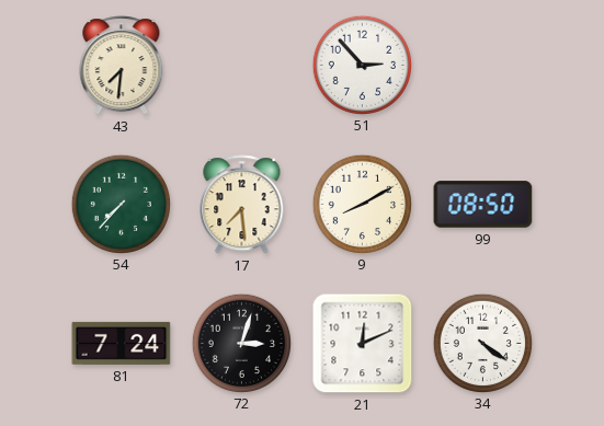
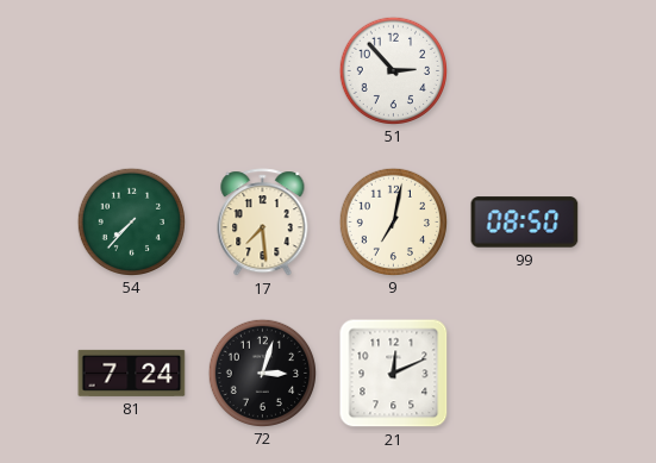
43: 7:31 -> none (122, 66)
9: 8:10 -> 7:02 (393, 221)
34: 4:21 -> none (482, 343)
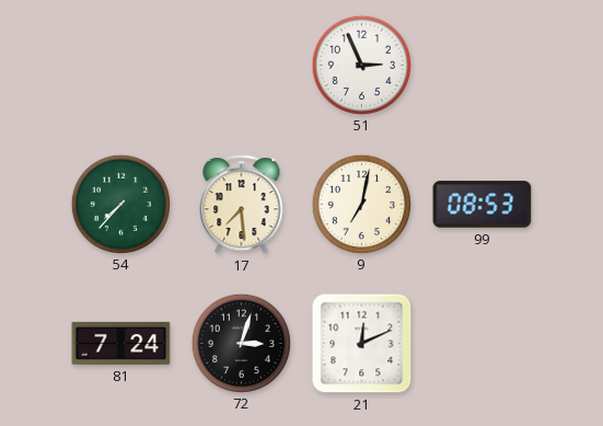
51: 2:53 -> 2:56 (361, 65)
99: 08:50 -> 08:53 (483, 205)
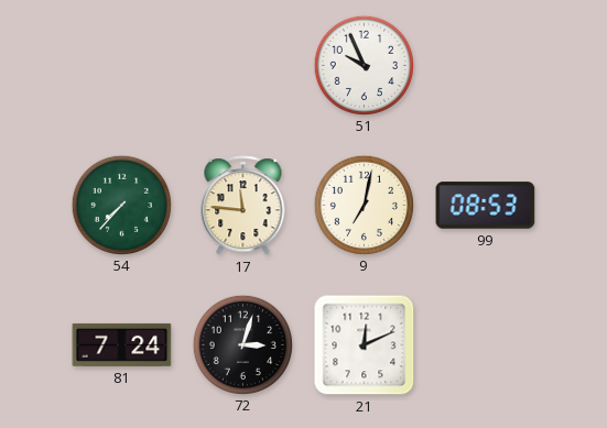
51: 2:56 -> 9:56 (364, 65)
17: 7:29 -> 11:46 (243, 206)
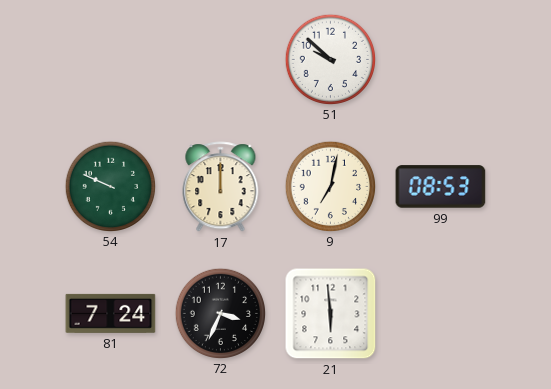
51: 9:56 -> 9:52 (330, 59)
54: 7:37 -> 9:49 (110, 186)
17: 11:46 -> 12:00 (221, 187)
72: 3:03 -> 3:34 (220, 313)
21: 12:11 -> 5:59 (331, 314)
